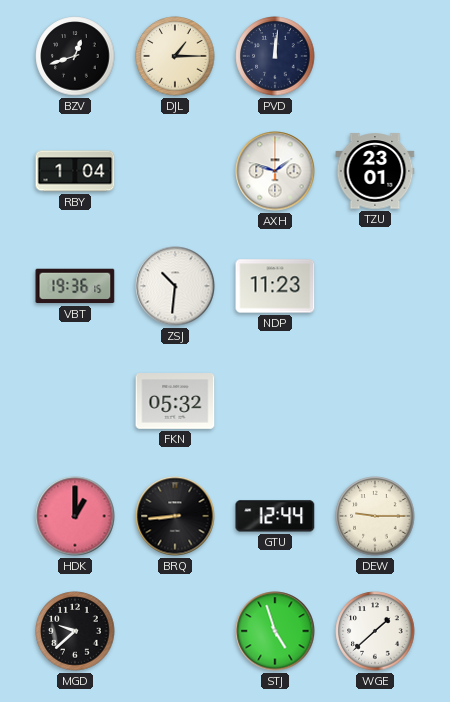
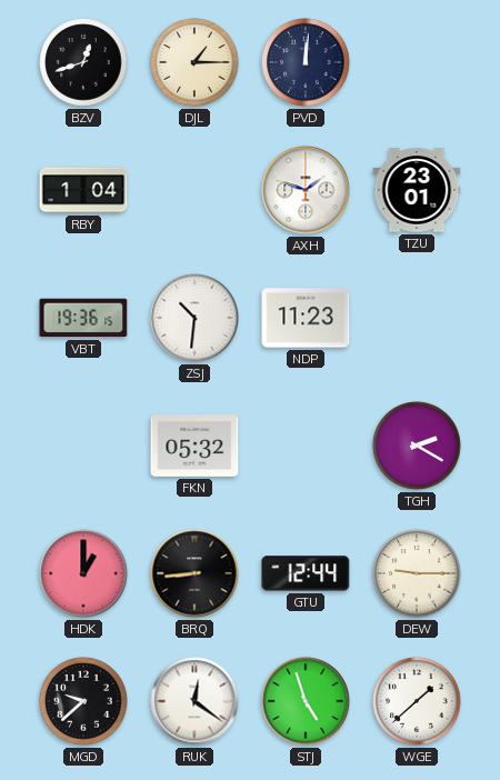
TGH: none -> 2:20 (417, 446)
RUK: none -> 12:21 (194, 701)
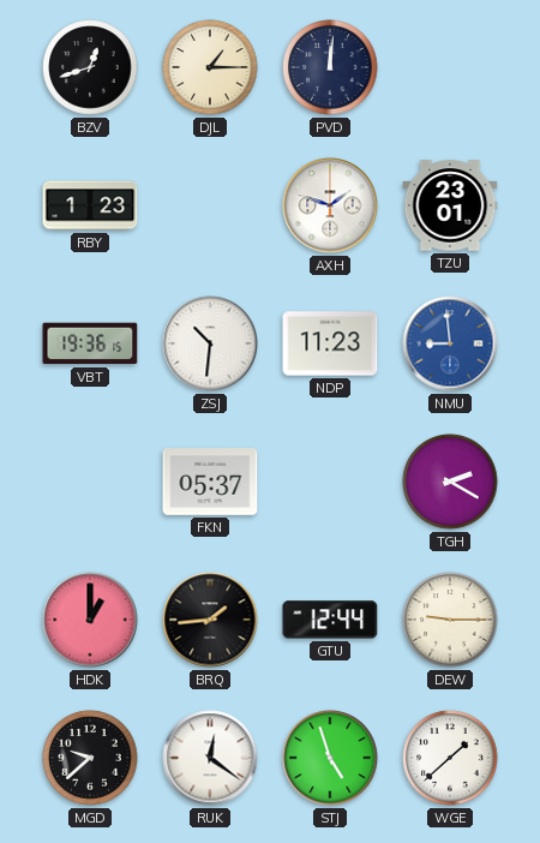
RBY: 1:04 -> 1:23 (90, 205)
NMU: none -> 8:59 (450, 343)
FKN: 05:32 -> 05:37 (210, 482)
BRQ: 8:44 -> 1:44 (210, 620)
